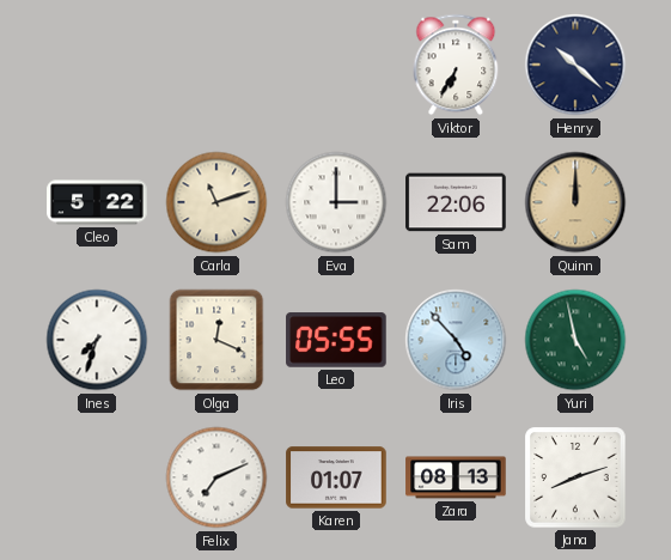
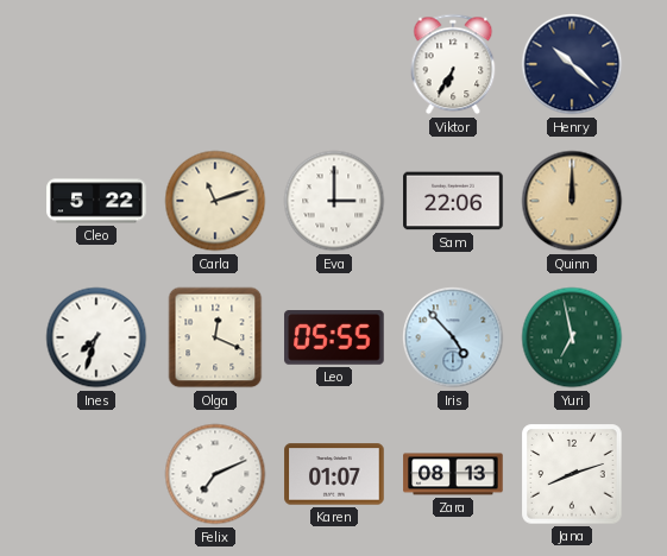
Yuri: 4:58 -> 6:58 (572, 337)
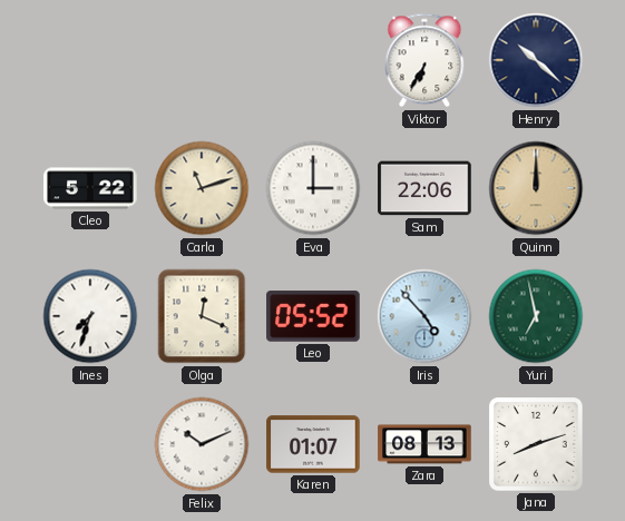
Leo: 05:55 -> 05:52 (313, 316)
Felix: 7:11 -> 10:11 (202, 444)
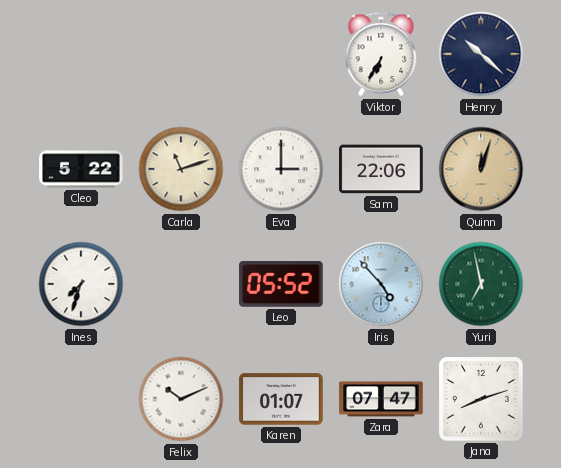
Quinn: 12:00 -> 12:03 (481, 169)
Olga: 12:19 -> none (202, 316)
Zara: 08:13 -> 07:47 (381, 399)
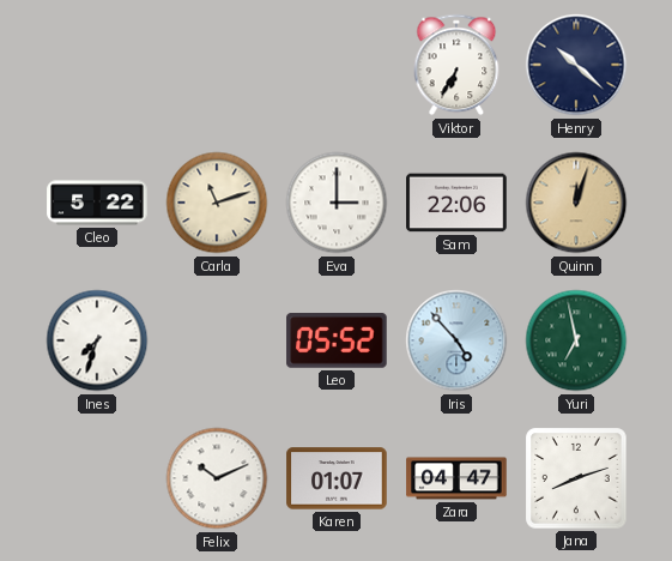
Zara: 07:47 -> 04:47 (456, 478)
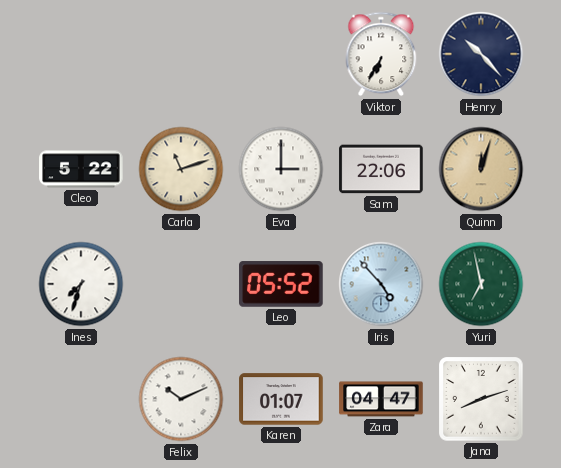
Henry: 10:22 -> 10:23 (481, 54)
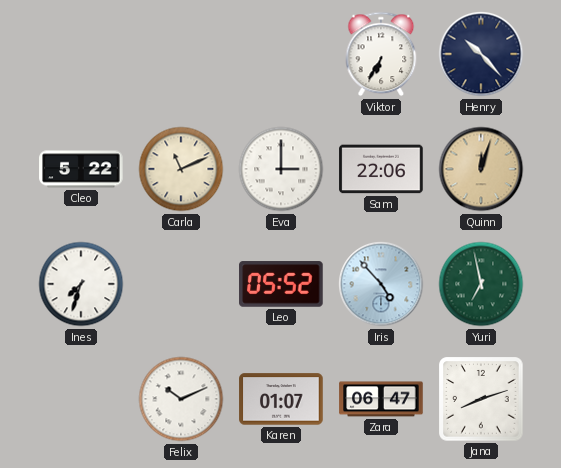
Carla: 11:12 -> 11:11 (181, 169)
Zara: 04:47 -> 06:47 (381, 399)
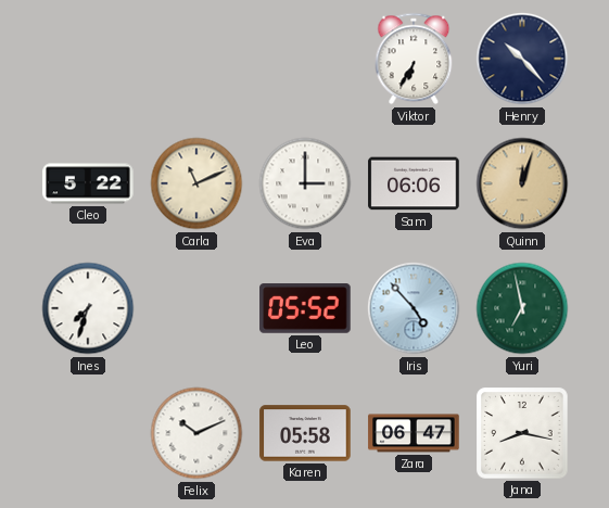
Sam: 22:06 -> 06:06 (414, 183)
Karen: 01:07 -> 05:58 (305, 433)
Jana: 8:12 -> 8:17 (522, 433)
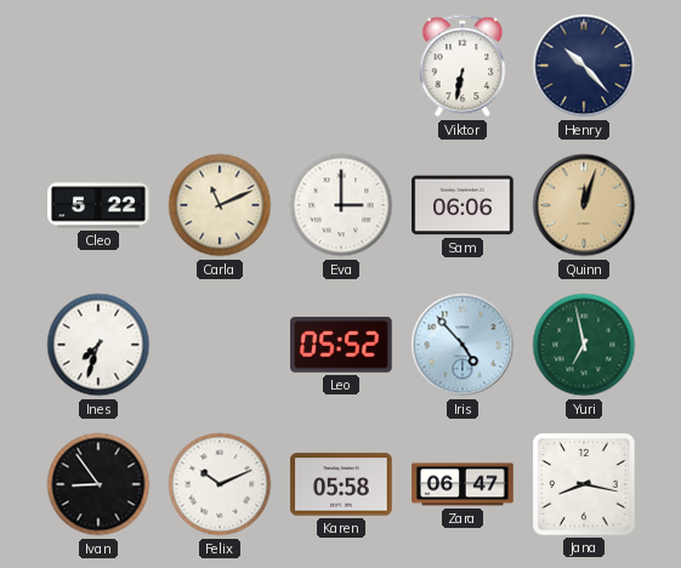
Viktor: 6:35 -> 6:32 (462, 66)
Ivan: none -> 8:54 (98, 484)
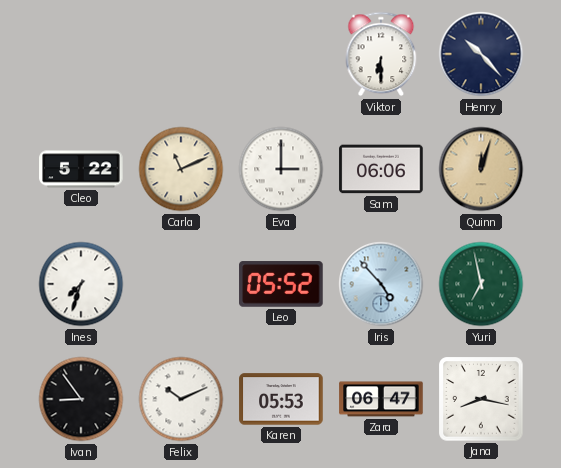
Viktor: 6:32 -> 6:30 (381, 54)
Karen: 05:58 -> 05:53 (281, 399)
